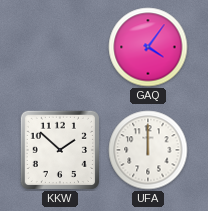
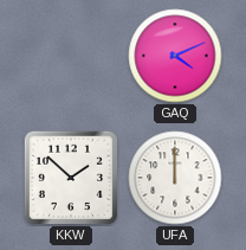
GAQ: 4:06 -> 4:11 (175, 56)
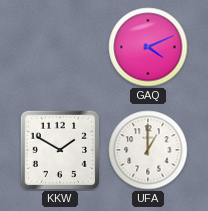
KKW: 1:52 -> 1:50 (60, 150)
UFA: 12:00 -> 1:00 (148, 150)
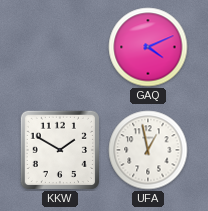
UFA: 1:00 -> 12:58 (148, 150)
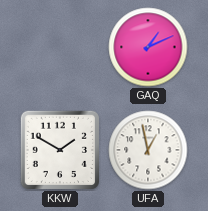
GAQ: 4:11 -> 1:11 (148, 47)
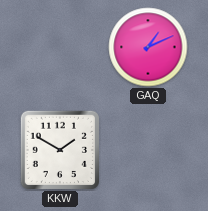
UFA: 12:58 -> none (148, 150)
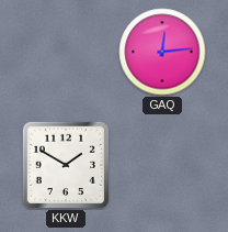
GAQ: 1:11 -> 12:14 (162, 52)
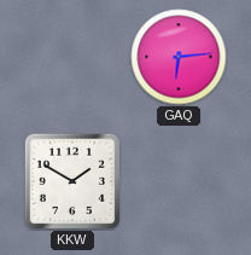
GAQ: 12:14 -> 6:14 (179, 57)
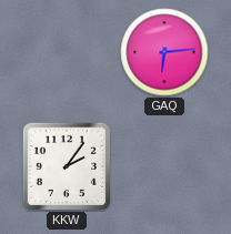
KKW: 1:50 -> 2:06 (67, 166)
